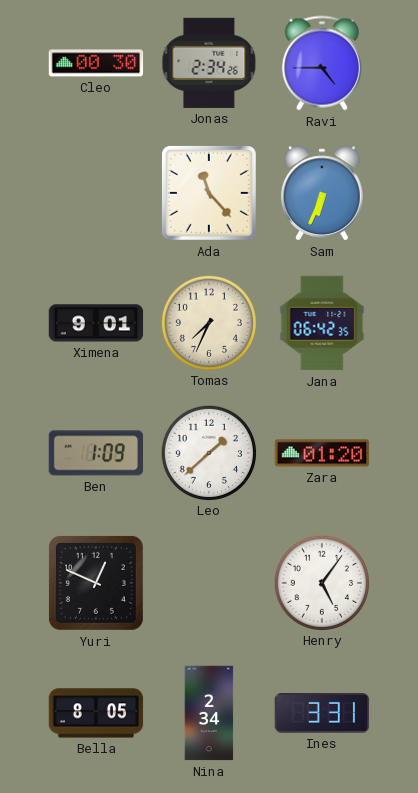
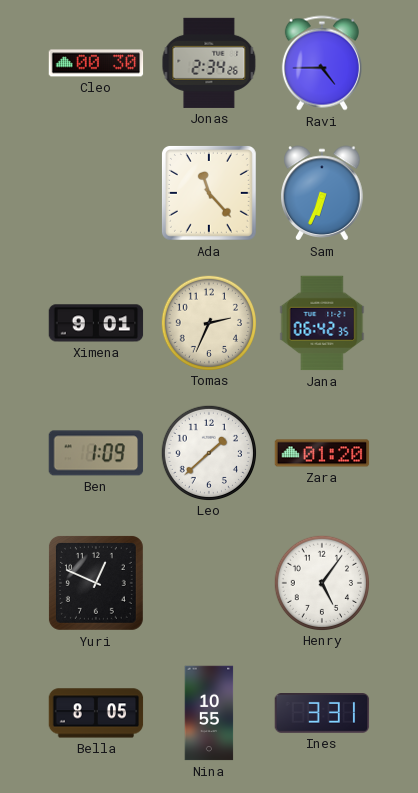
Tomas: 7:34 -> 2:34 (208, 322)
Nina: 2:34 -> 10:55 (209, 713)
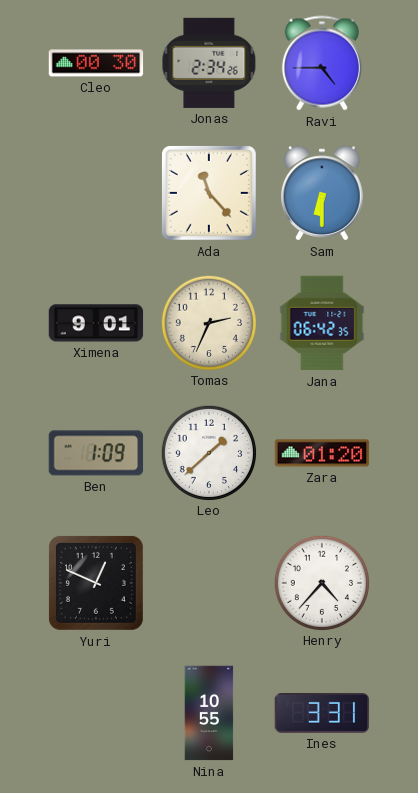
Sam: 6:34 -> 6:30 (322, 193)
Henry: 5:06 -> 4:37 (321, 582)
Bella: 8:05 -> none (96, 713)
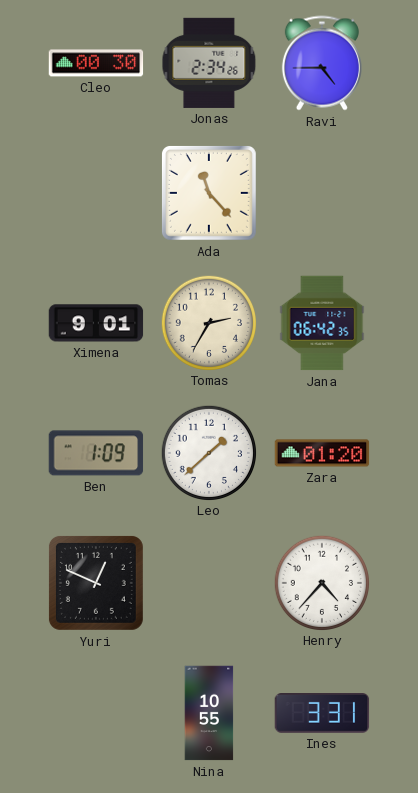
Sam: 6:30 -> none (322, 193)
Tomas: 2:34 -> 2:35 (208, 322)
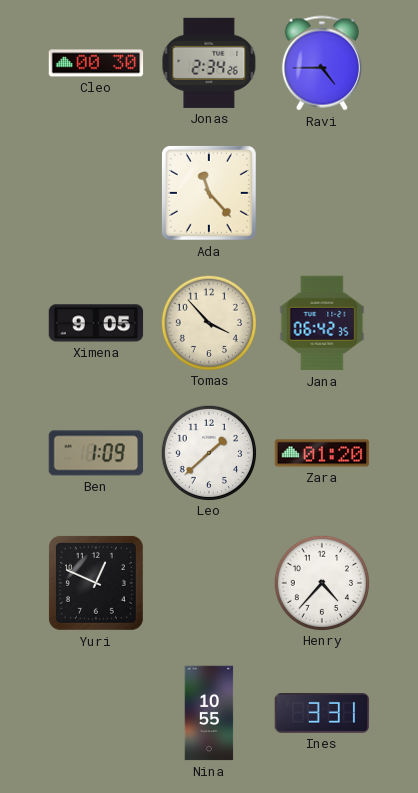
Ximena: 9:01 -> 9:05 (96, 323)
Tomas: 2:35 -> 3:53 (208, 322)
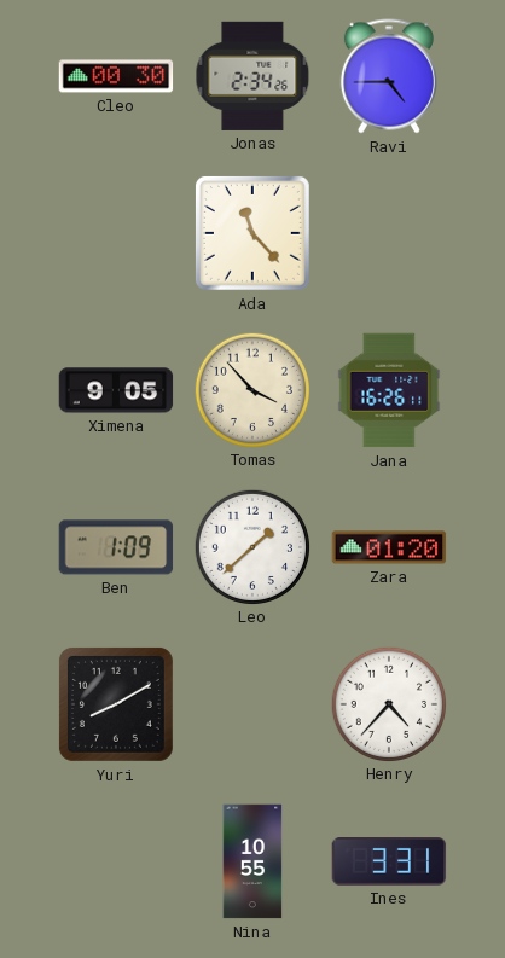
Jana: 06:42 -> 16:26 (389, 390)
Yuri: 12:49 -> 8:10 (116, 704)
